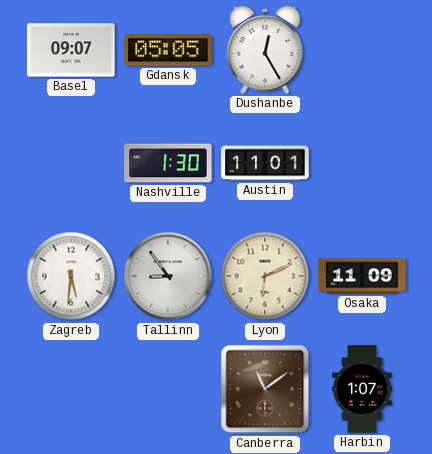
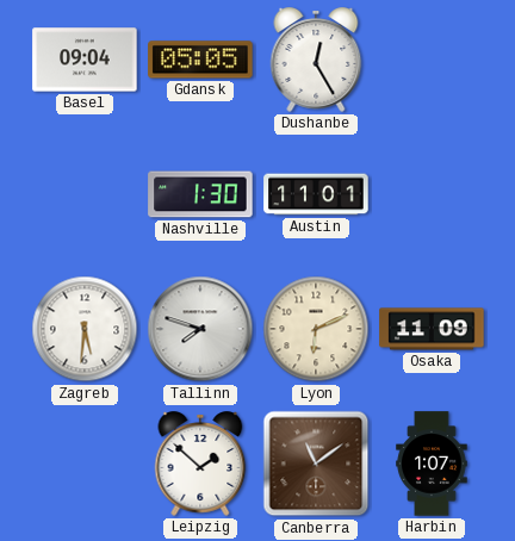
Basel: 09:07 -> 09:04 (85, 60)
Tallinn: 8:54 -> 7:48 (200, 329)
Leipzig: none -> 1:52 (200, 464)
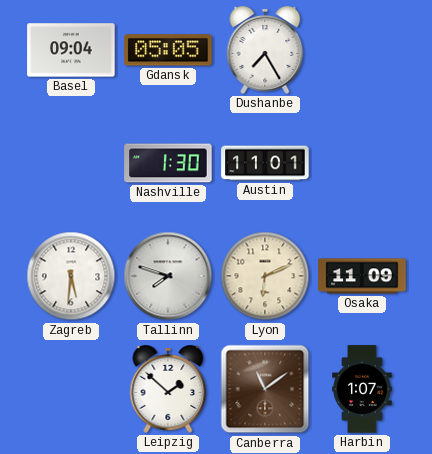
Dushanbe: 12:25 -> 7:25 (265, 50)
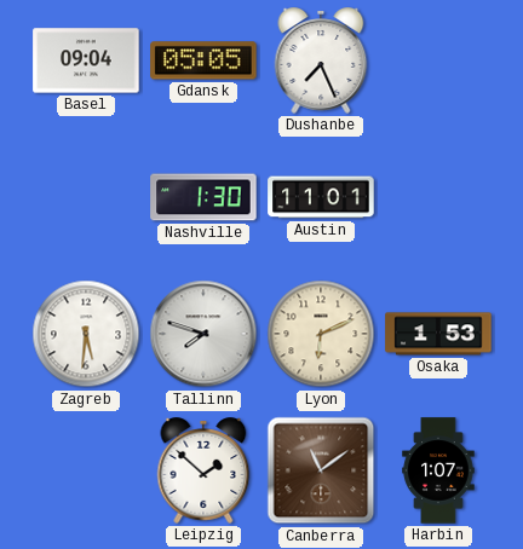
Dushanbe: 7:25 -> 7:26 (321, 60)
Osaka: 11:09 -> 1:53 (438, 334)
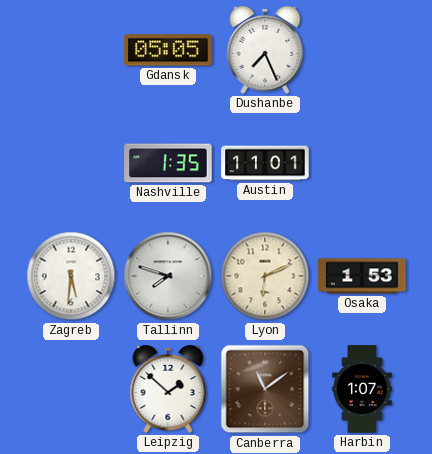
Basel: 09:04 -> none (86, 60)
Nashville: 1:30 -> 1:35 (168, 163)
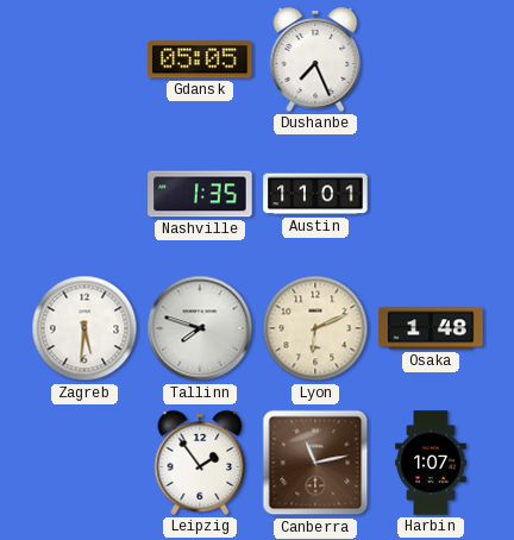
Osaka: 1:53 -> 1:48 (431, 328)
Leipzig: 1:52 -> 1:54 (200, 463)
Canberra: 11:09 -> 11:13 (315, 463)
